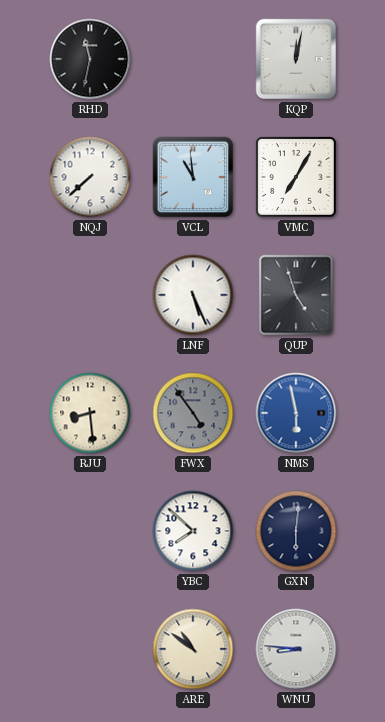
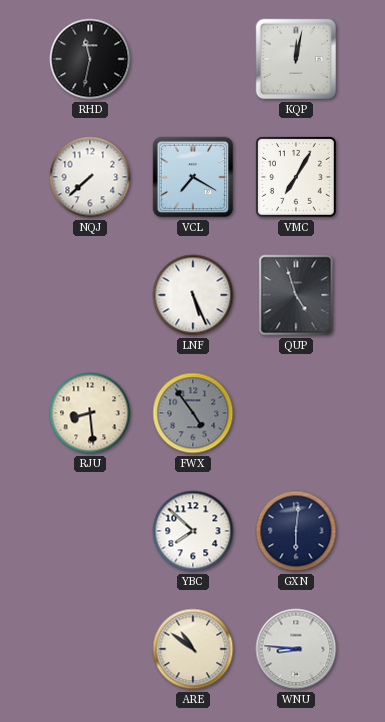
VCL: 10:59 -> 7:20 (193, 177)
NMS: 5:58 -> none (296, 413)
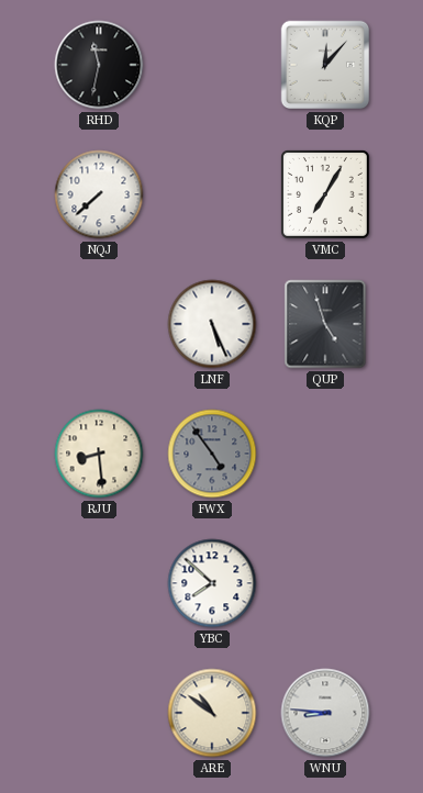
KQP: 12:02 -> 12:07 (325, 65)
VCL: 7:20 -> none (193, 177)
GXN: 6:01 -> none (296, 531)
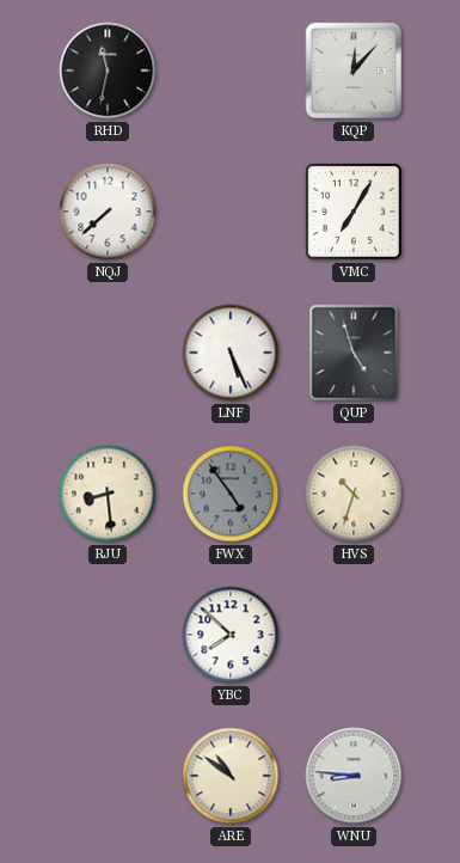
HVS: none -> 10:33 (354, 494)
